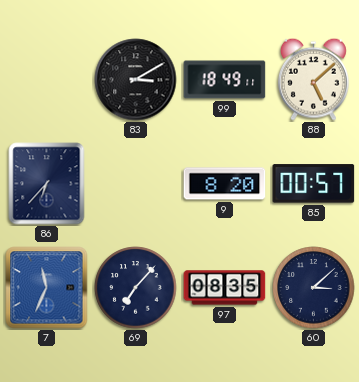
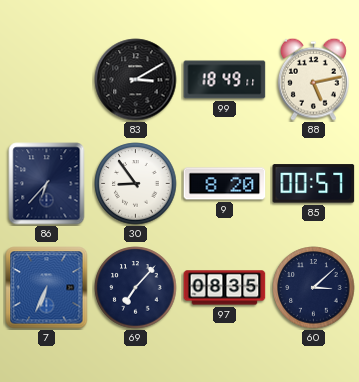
88: 5:08 -> 5:13 (313, 79)
30: none -> 8:54 (136, 184)
7: 11:34 -> 6:34 (47, 288)
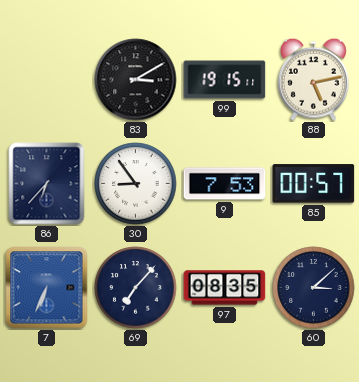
99: 18:49 -> 19:15 (225, 80)
9: 8:20 -> 7:53 (225, 184)
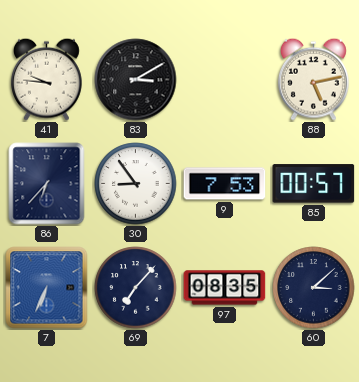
41: none -> 9:46 (46, 79)
99: 19:15 -> none (225, 80)
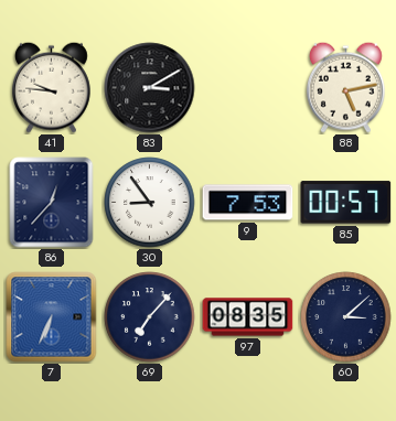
86: 6:37 -> 12:37 (52, 203)
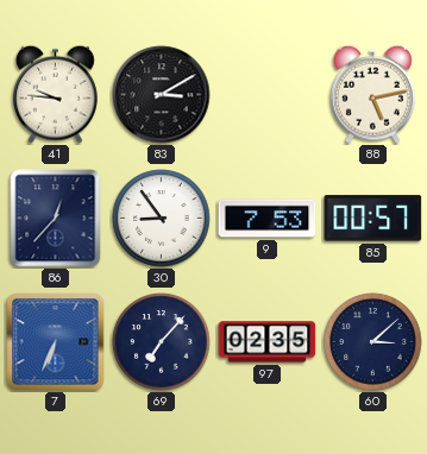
97: 08:35 -> 02:35 (268, 342)
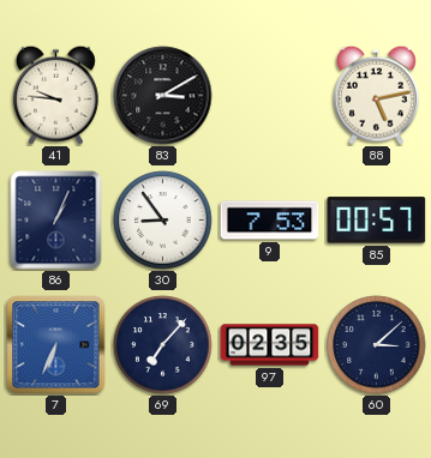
86: 12:37 -> 1:04 (56, 221)
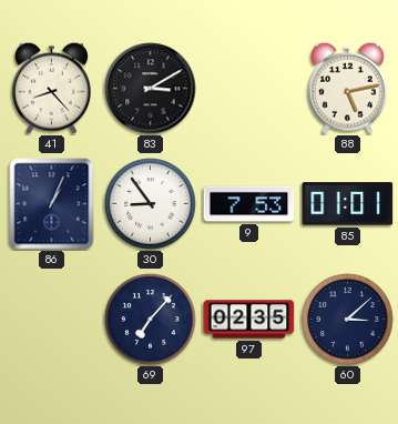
41: 9:46 -> 8:23 (51, 88)
85: 00:57 -> 01:01 (348, 204)
7: 6:34 -> none (56, 345)
